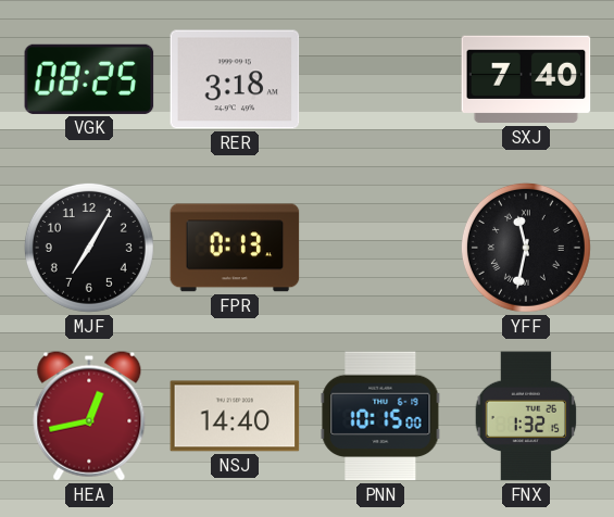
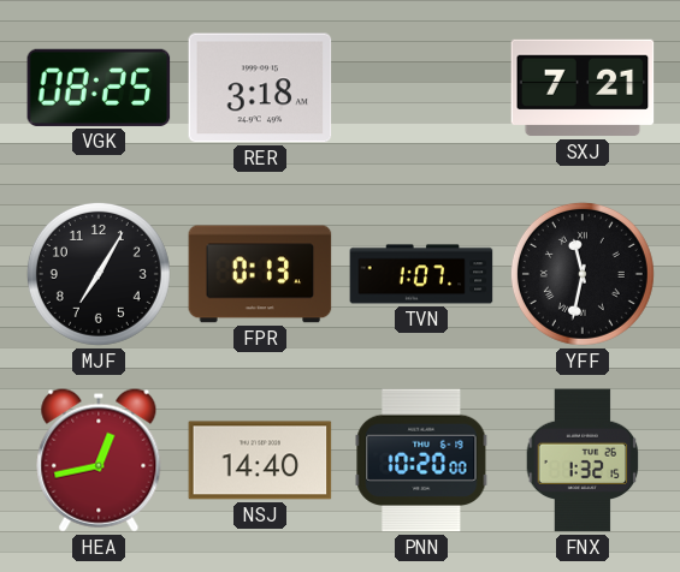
SXJ: 7:40 -> 7:21 (583, 88)
TVN: none -> 1:07 (421, 274)
PNN: 10:15 -> 10:20 (421, 460)
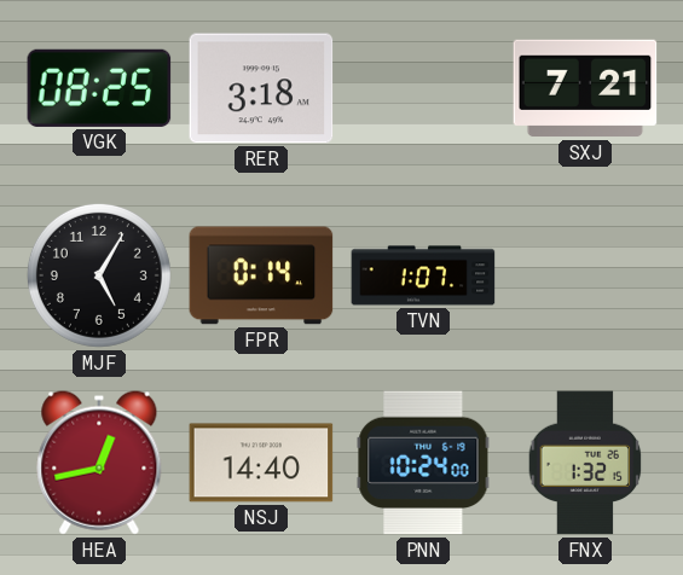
MJF: 7:05 -> 5:05 (99, 275)
FPR: 0:13 -> 0:14 (261, 275)
YFF: 11:32 -> none (583, 274)
PNN: 10:20 -> 10:24 (423, 463)
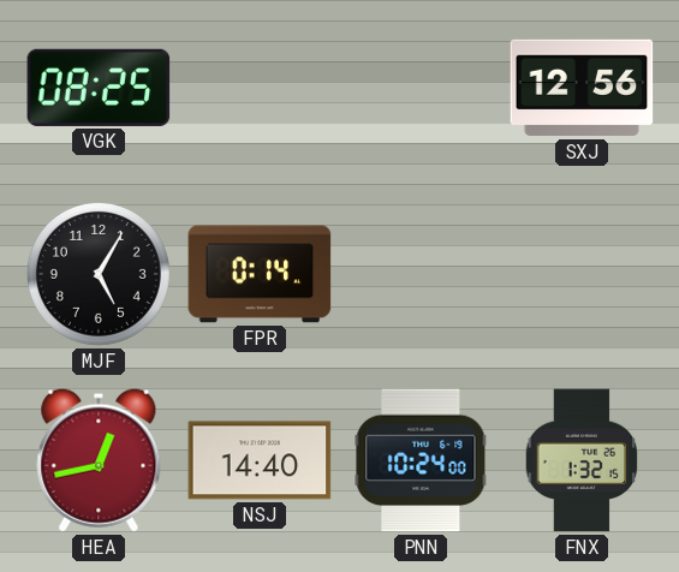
RER: 3:18 -> none (261, 88)
SXJ: 7:21 -> 12:56 (582, 88)
TVN: 1:07 -> none (423, 275)
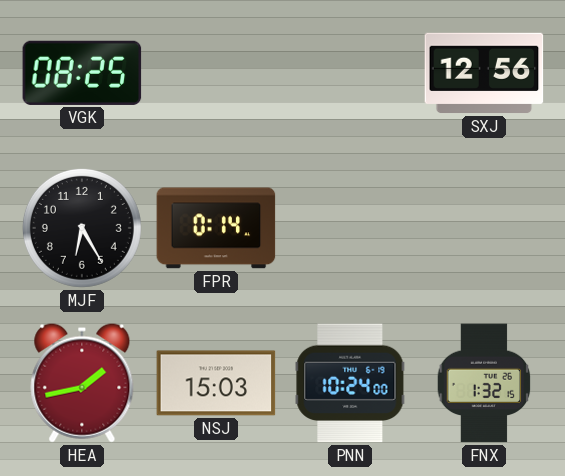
MJF: 5:05 -> 6:25 (82, 228)
HEA: 12:43 -> 1:43 (82, 383)
NSJ: 14:40 -> 15:03 (216, 383)
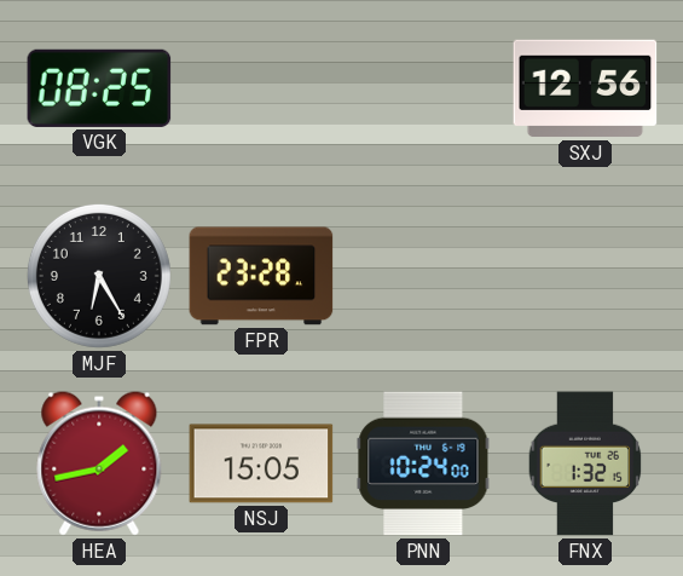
FPR: 0:14 -> 23:28 (261, 276)
NSJ: 15:03 -> 15:05 (261, 463)
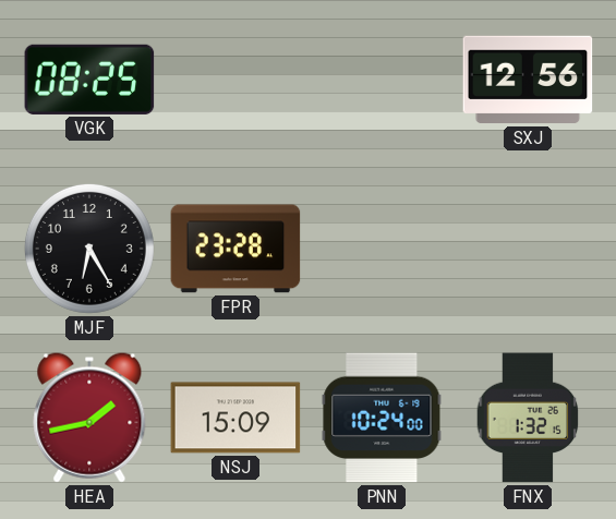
NSJ: 15:05 -> 15:09 (235, 418)
